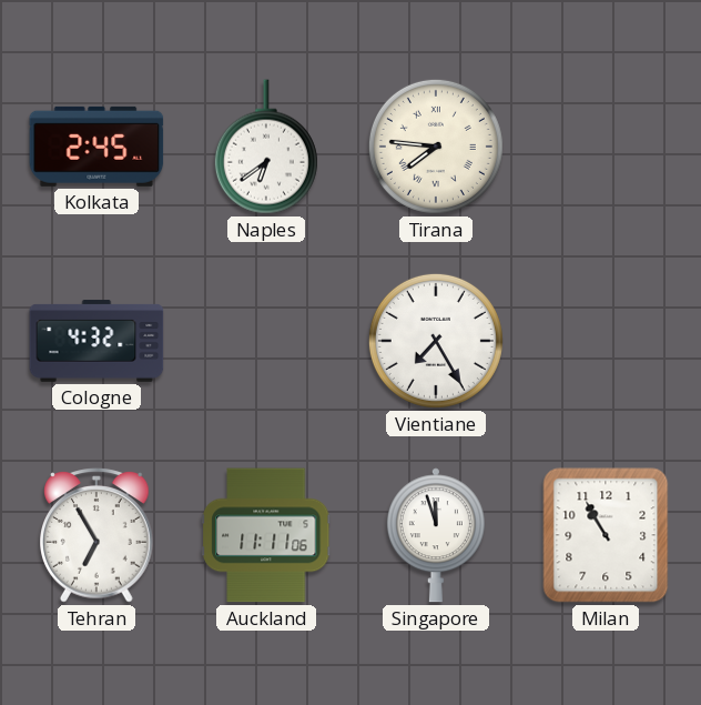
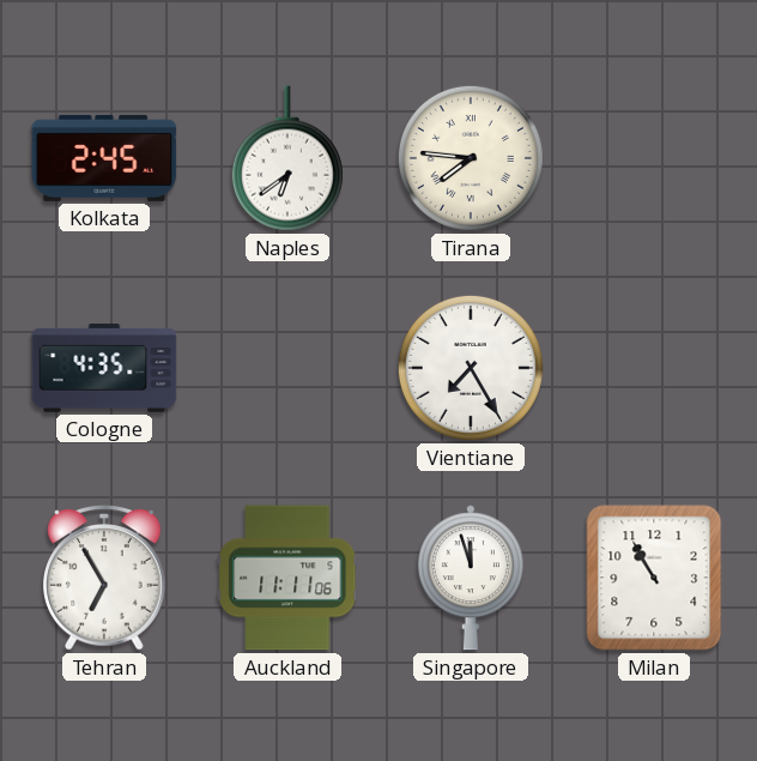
Cologne: 4:32 -> 4:35 (104, 368)
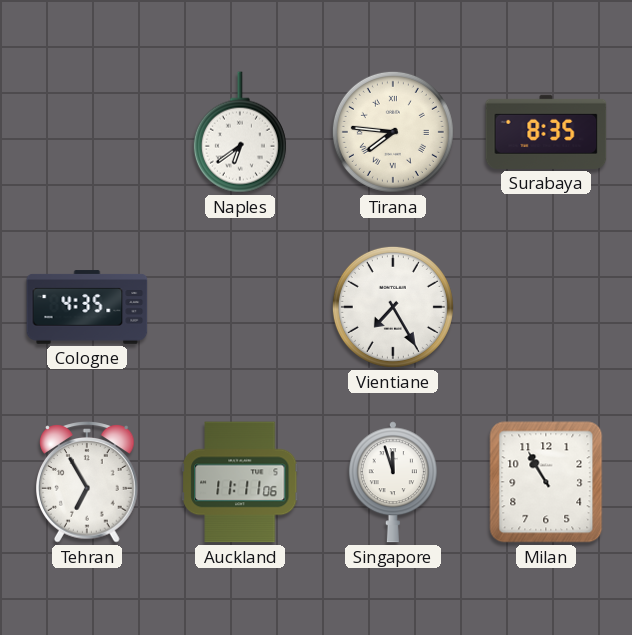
Kolkata: 2:45 -> none (104, 158)
Surabaya: none -> 8:35 (546, 132)
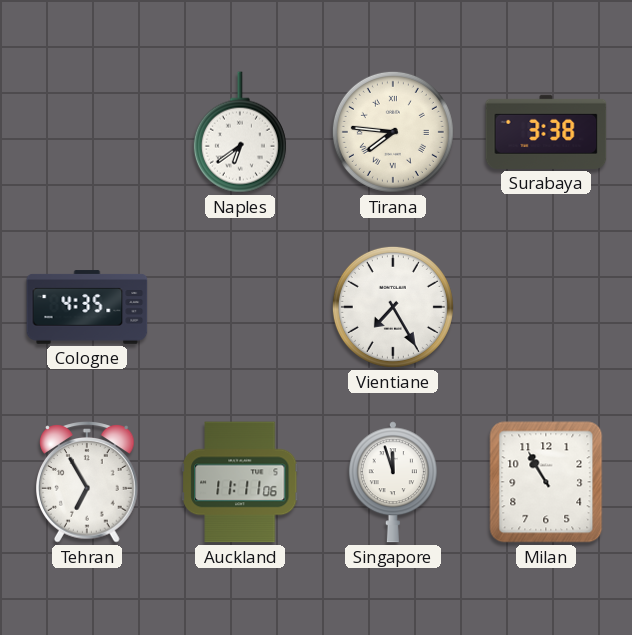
Surabaya: 8:35 -> 3:38 (546, 132)
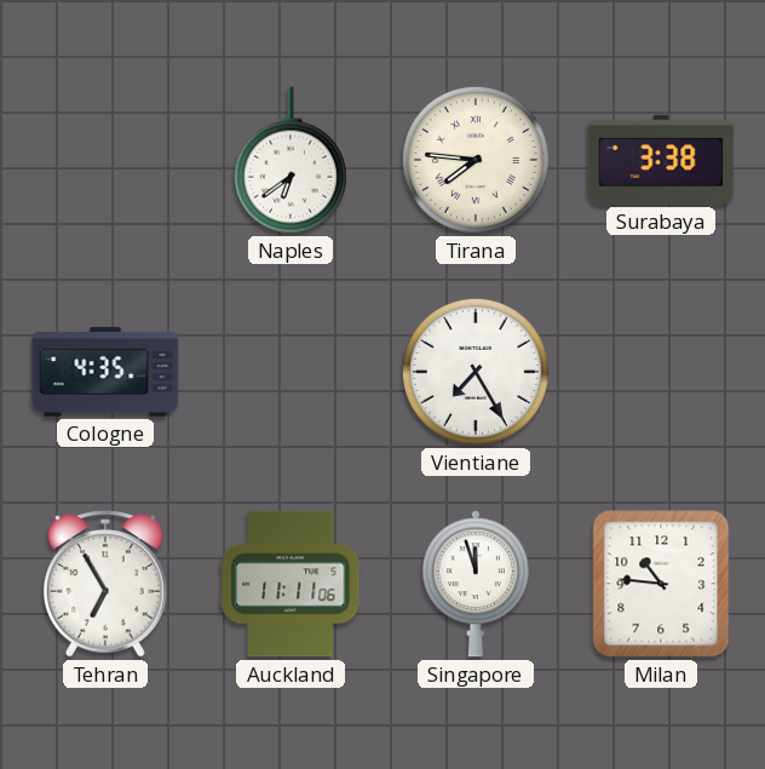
Milan: 10:55 -> 10:46 (661, 584)
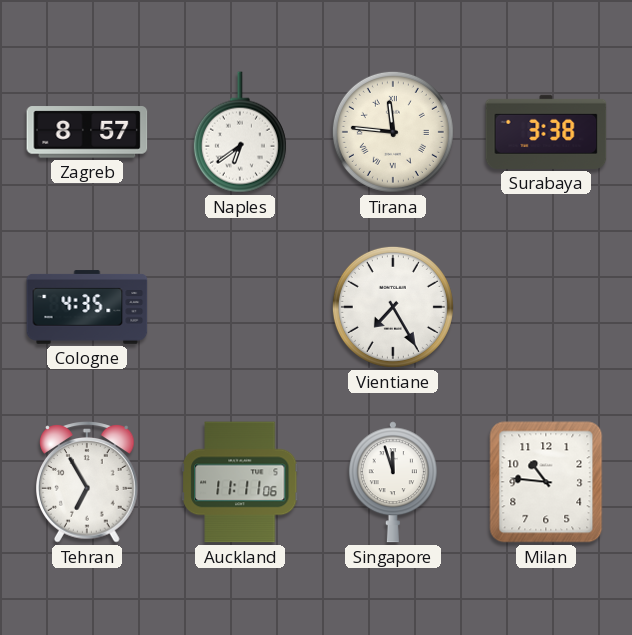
Zagreb: none -> 8:57 (87, 132)
Tirana: 7:46 -> 11:46 (393, 132)
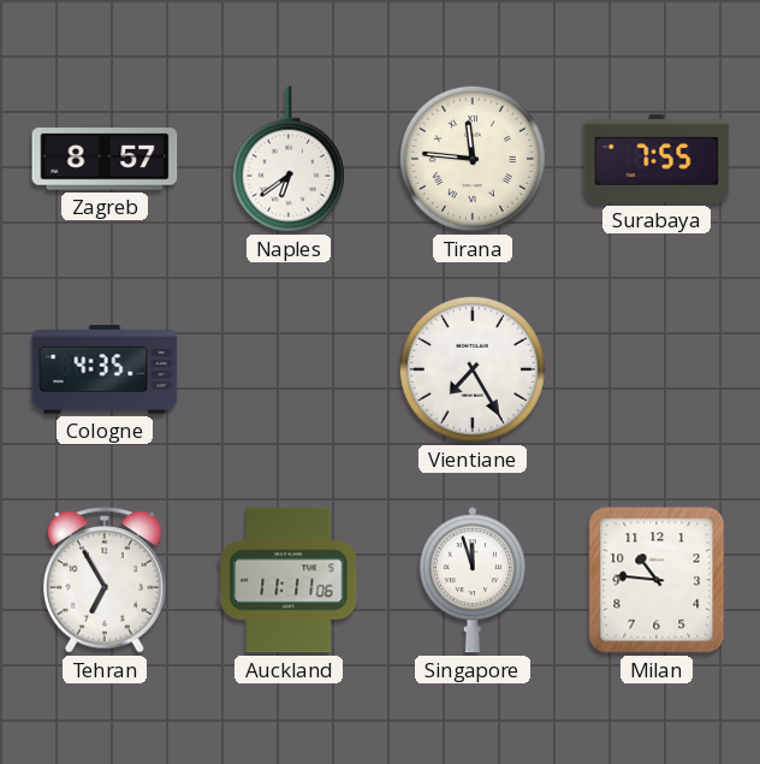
Surabaya: 3:38 -> 7:55 (657, 159)
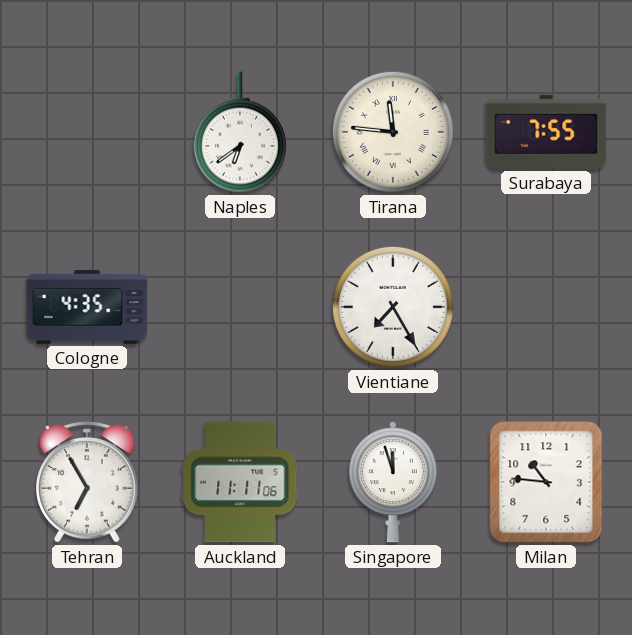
Zagreb: 8:57 -> none (105, 159)
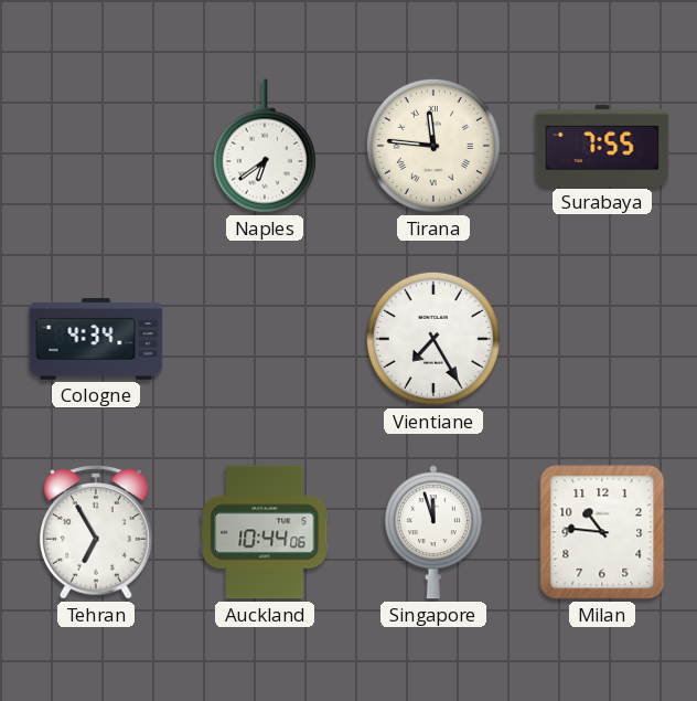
Cologne: 4:35 -> 4:34 (96, 339)
Auckland: 11:11 -> 10:44 (265, 532)
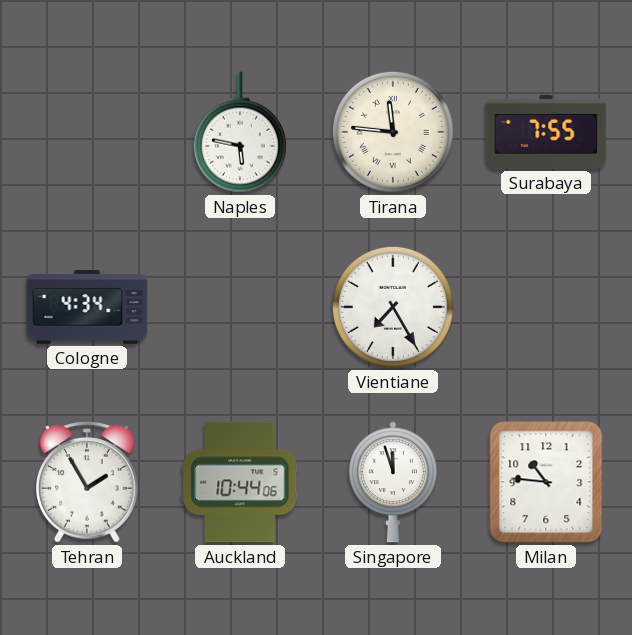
Naples: 6:39 -> 5:47 (240, 132)
Tehran: 6:55 -> 1:55 (87, 482)
